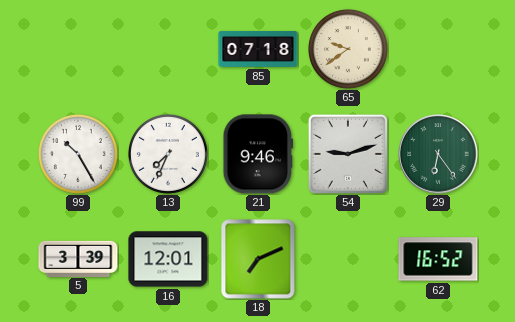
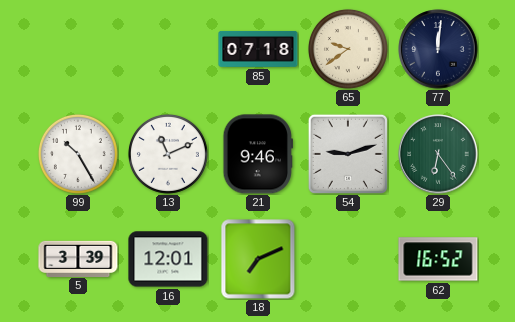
77: none -> 12:01 (438, 49)
13: 7:34 -> 11:11 (168, 154)
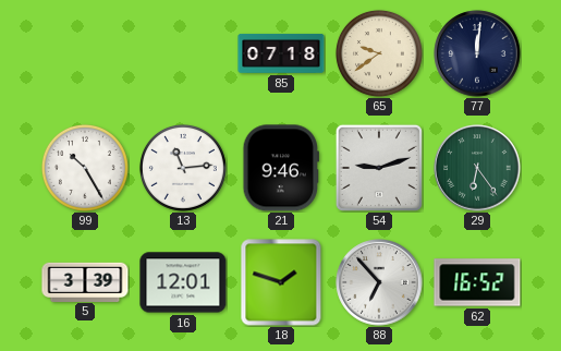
13: 11:11 -> 11:14 (183, 168)
18: 7:11 -> 1:48 (281, 282)
88: none -> 6:53 (379, 282)
